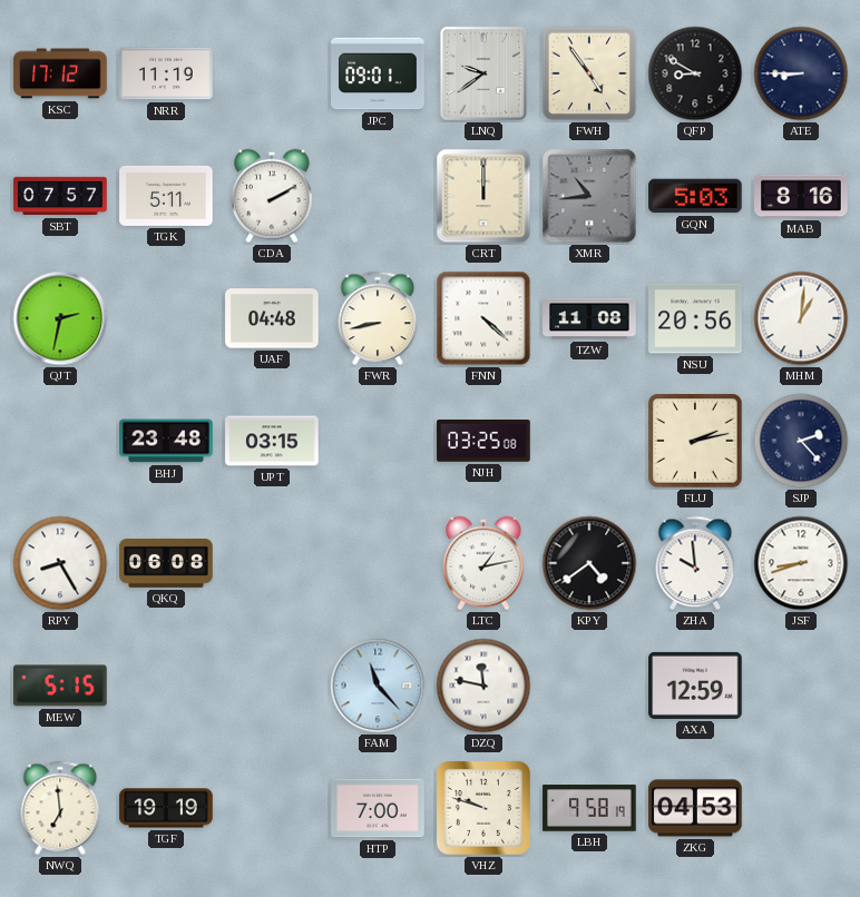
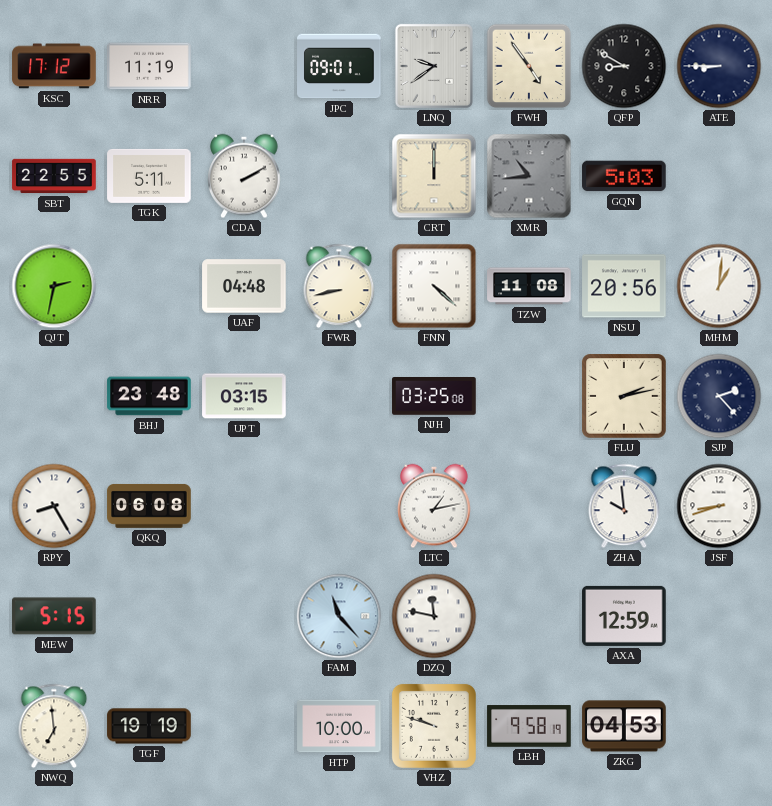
SBT: 07:57 -> 22:55 (54, 176)
MAB: 8:16 -> none (801, 196)
KPY: 4:39 -> none (589, 563)
HTP: 7:00 -> 10:00 (339, 726)
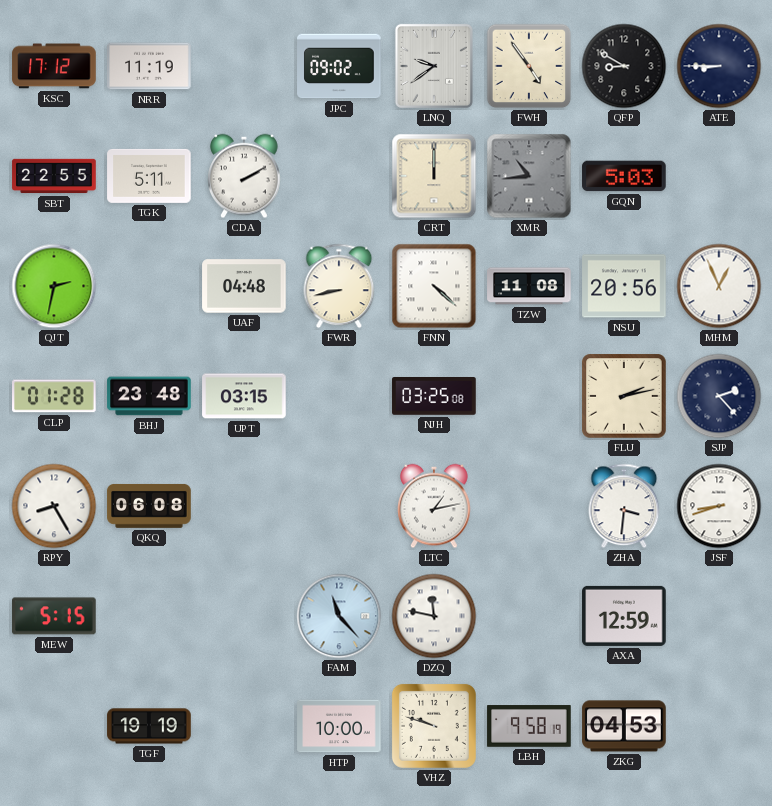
JPC: 09:01 -> 09:02 (339, 66)
MHM: 1:01 -> 12:56 (719, 286)
CLP: none -> 01:28 (54, 396)
ZHA: 9:59 -> 3:31 (624, 506)
NWQ: 6:59 -> none (54, 726)
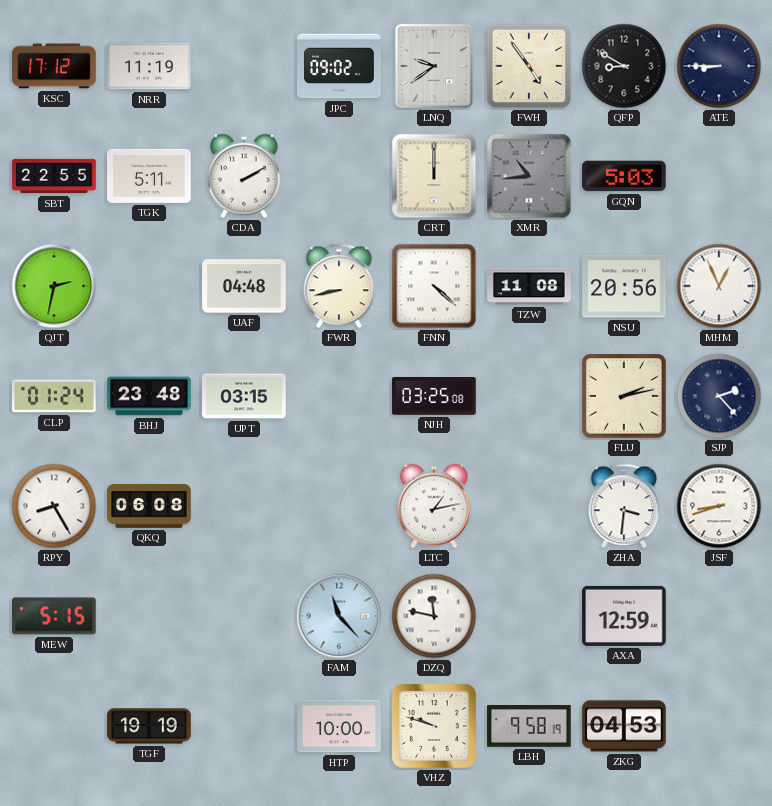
CLP: 01:28 -> 01:24 (54, 396)
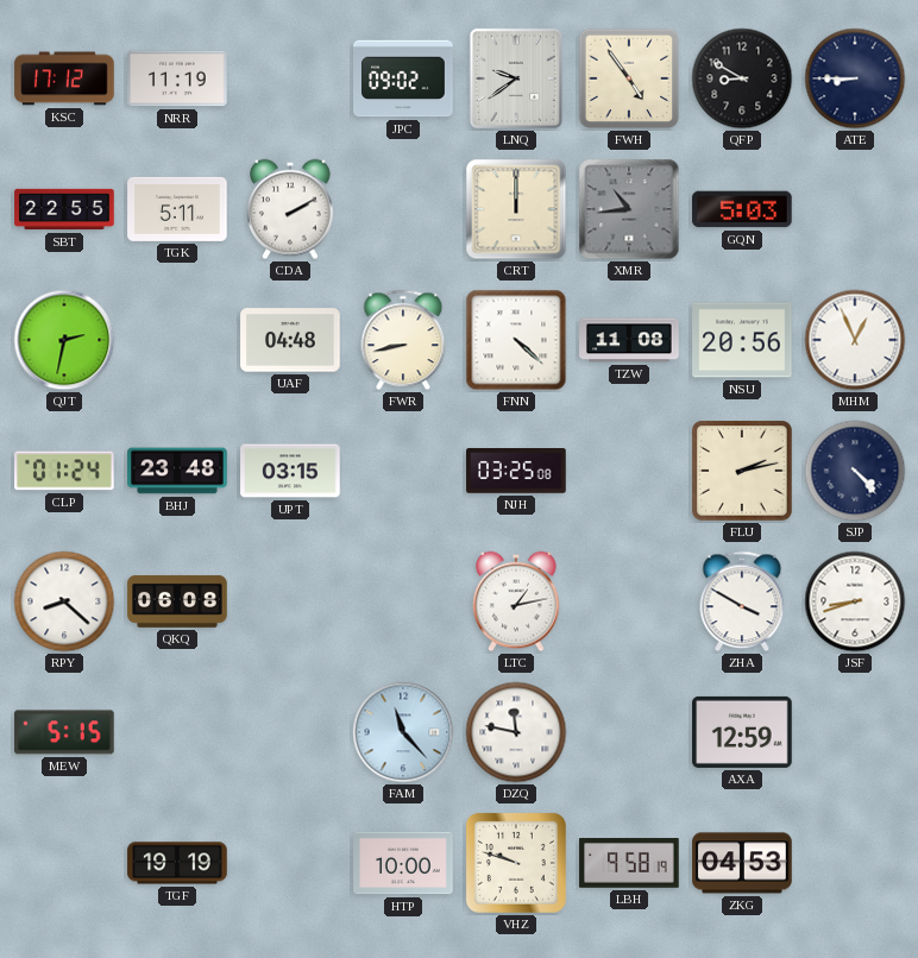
SJP: 2:23 -> 4:23 (855, 471)
RPY: 8:25 -> 8:22 (64, 601)
ZHA: 3:31 -> 3:50 (742, 601)
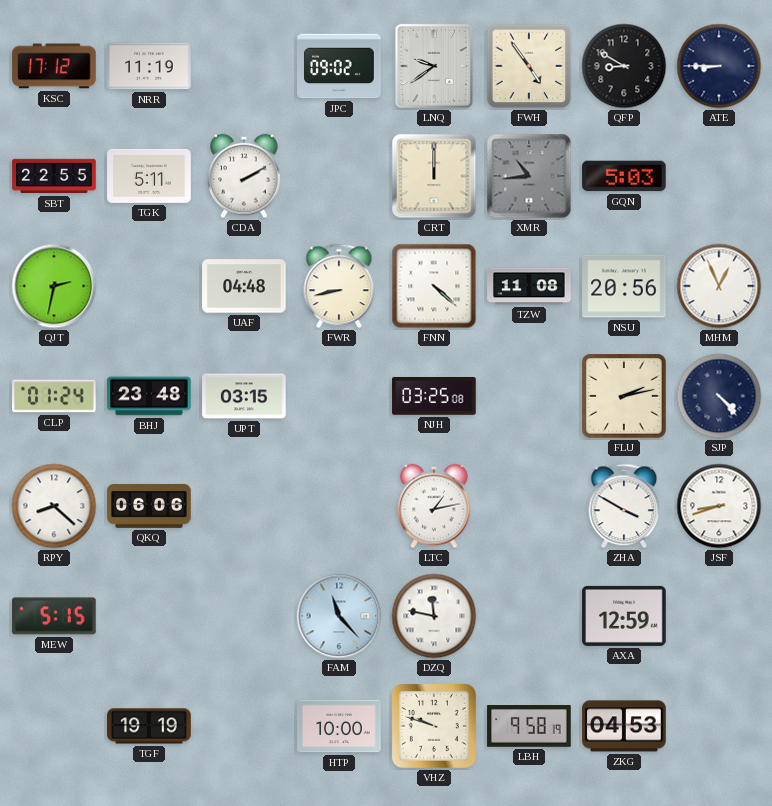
QKQ: 06:08 -> 06:06 (149, 506)
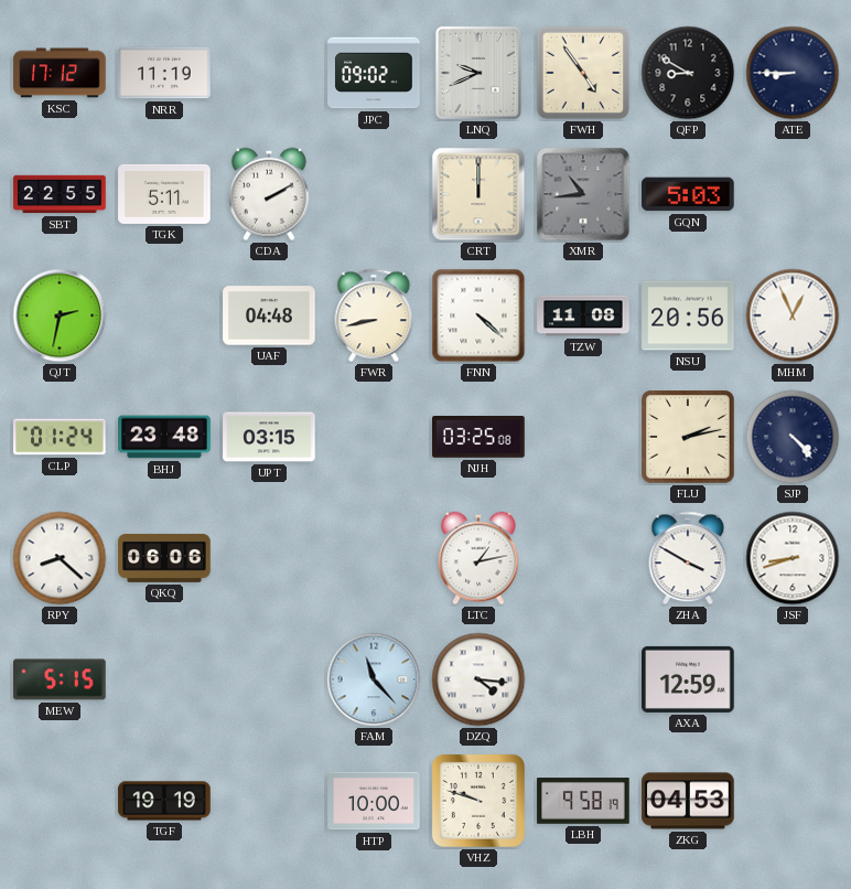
LNQ: 9:39 -> 9:41 (478, 73)
DZQ: 11:47 -> 4:16 (478, 679)
